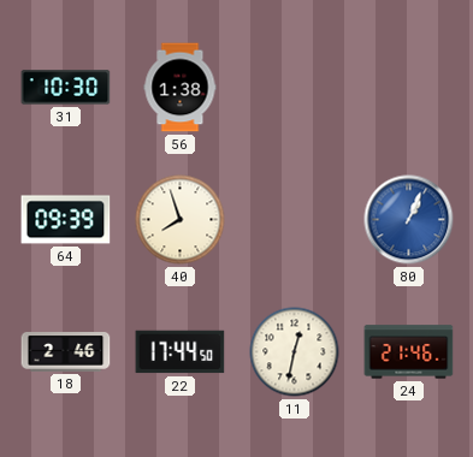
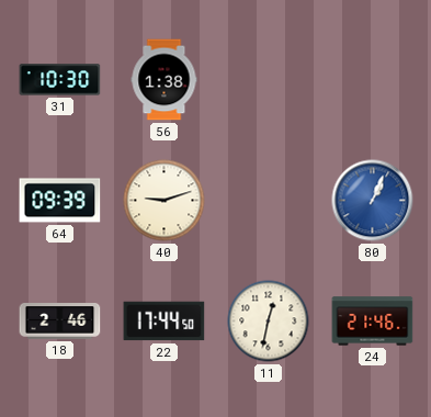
40: 7:57 -> 9:12 (165, 201)
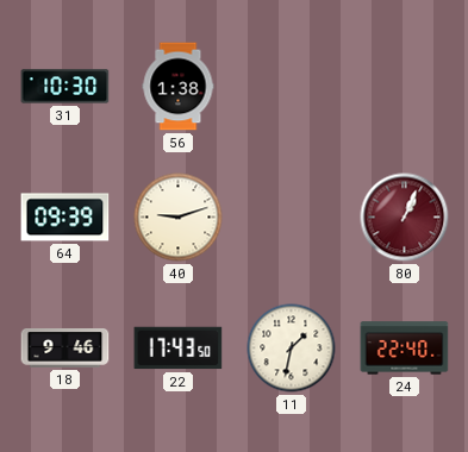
80 dial: blue -> burgundy (405, 218)
18: 2:46 -> 9:46 (65, 349)
22: 17:44 -> 17:43 (179, 349)
11: 12:32 -> 1:32 (292, 349)
24: 21:46 -> 22:40 (405, 349)
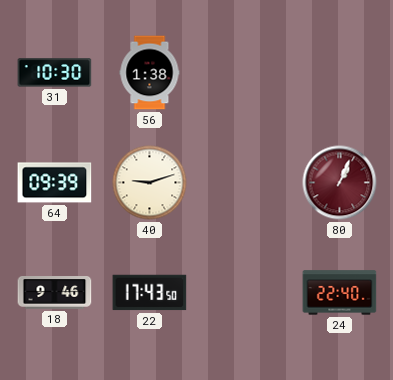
11: 1:32 -> none (292, 349)
